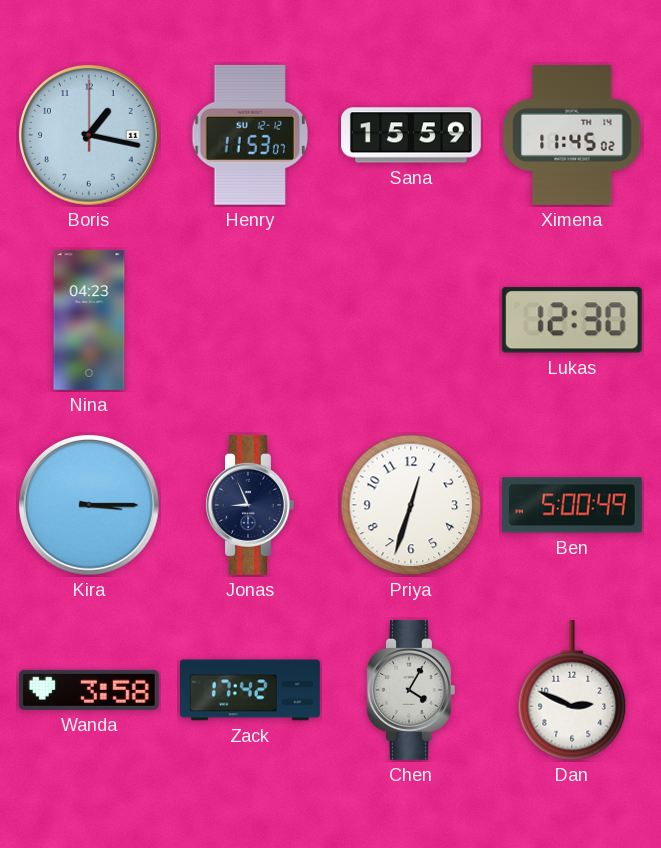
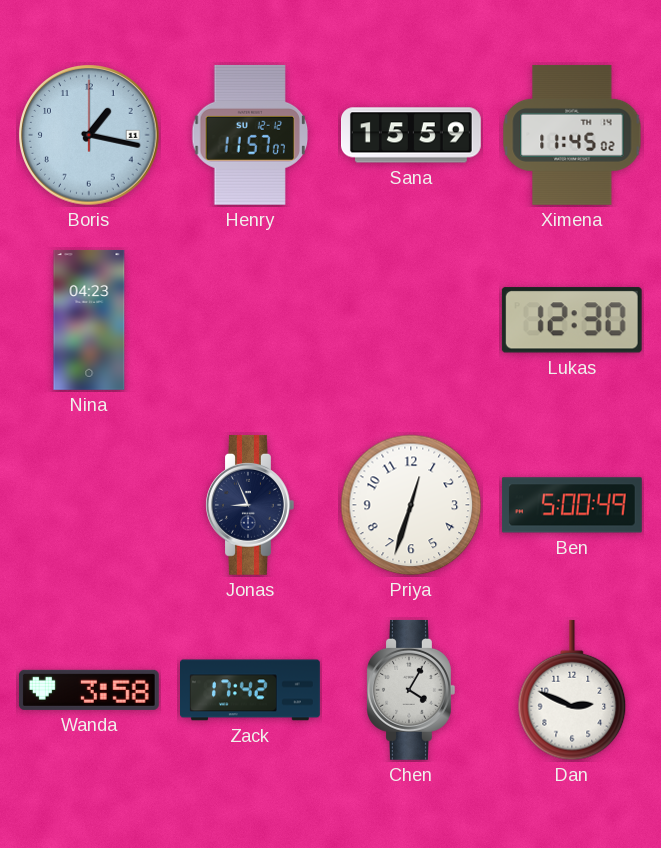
Henry: 11:53 -> 11:57 (250, 135)
Kira: 3:15 -> none (89, 505)
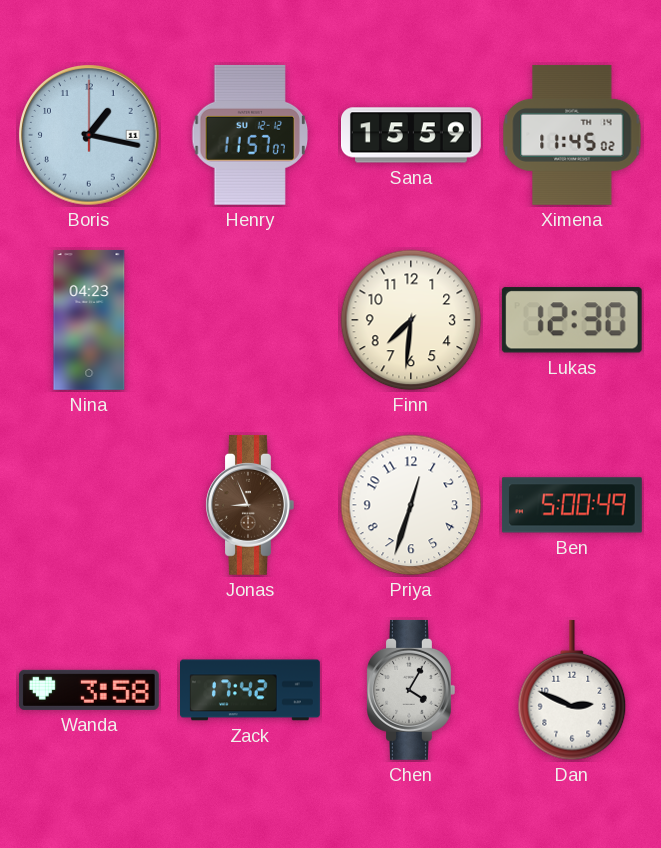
Finn: none -> 7:31 (411, 320)
Jonas dial: navy -> brown (250, 505)
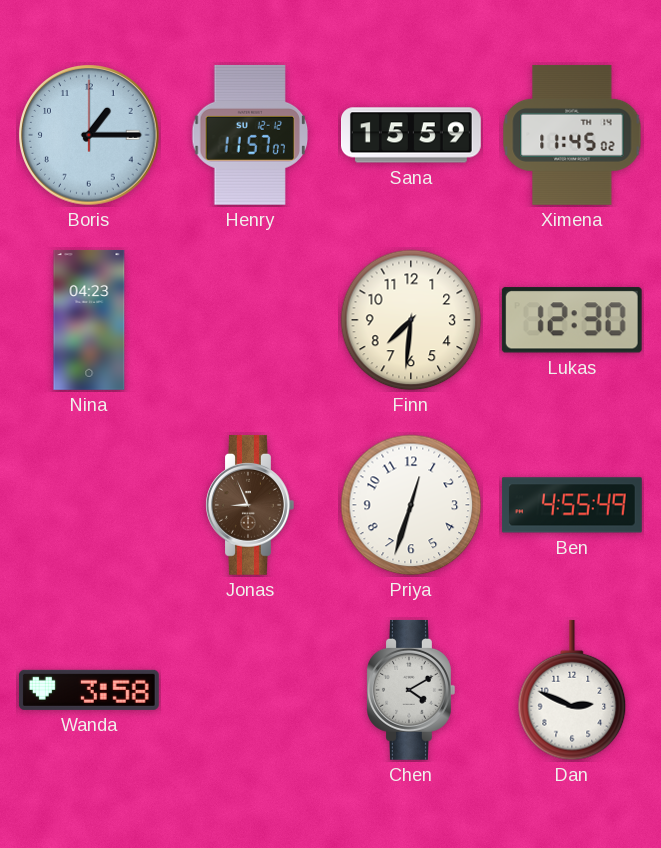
Boris: 1:17 -> 1:15 (89, 135)
Ben: 5:00 -> 4:55 (572, 505)
Zack: 17:42 -> none (251, 690)
Chen: 4:05 -> 4:10 (411, 690)
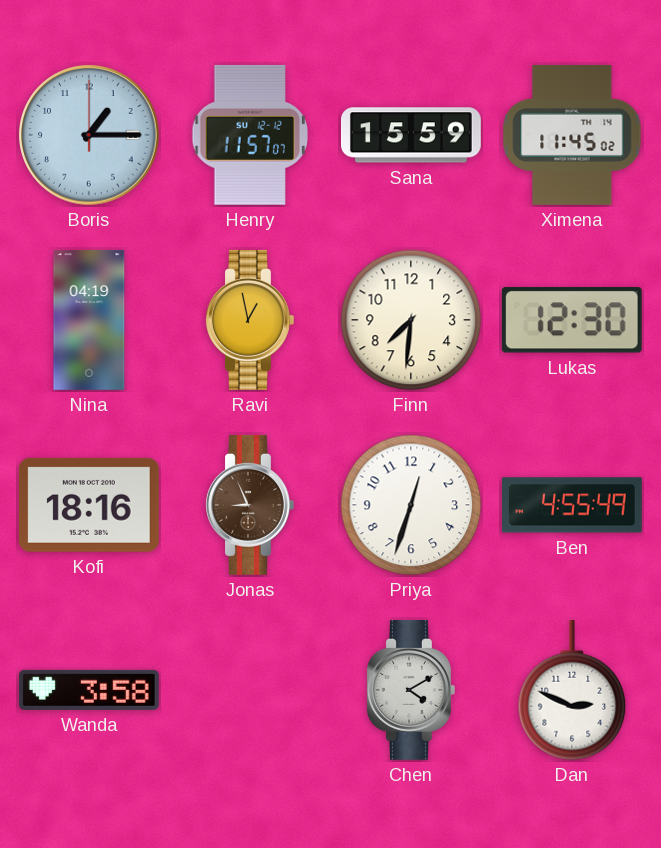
Nina: 04:23 -> 04:19 (89, 320)
Ravi: none -> 12:58 (250, 320)
Kofi: none -> 18:16 (89, 505)
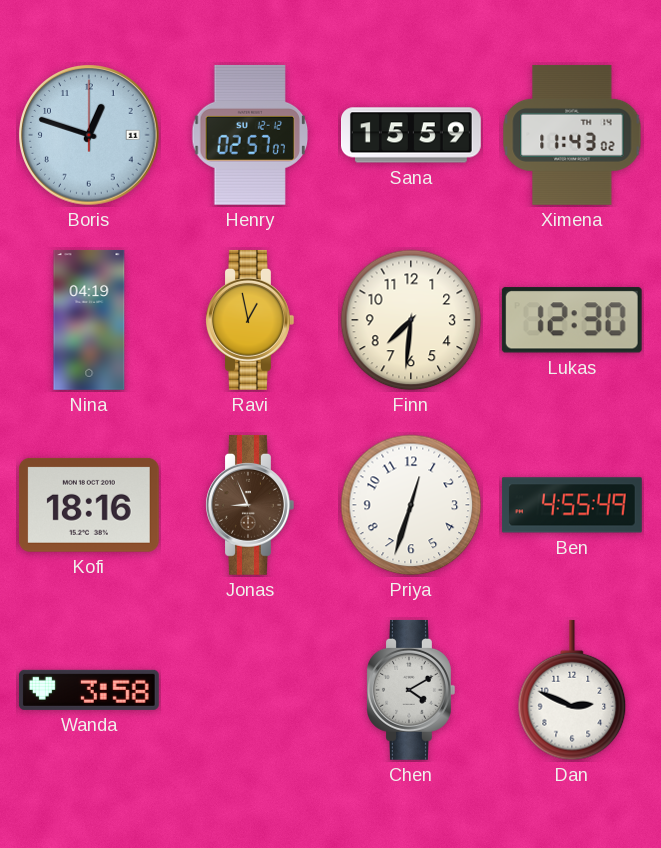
Boris: 1:15 -> 12:48 (89, 135)
Henry: 11:57 -> 02:57 (250, 135)
Ximena: 11:45 -> 11:43 (572, 135)
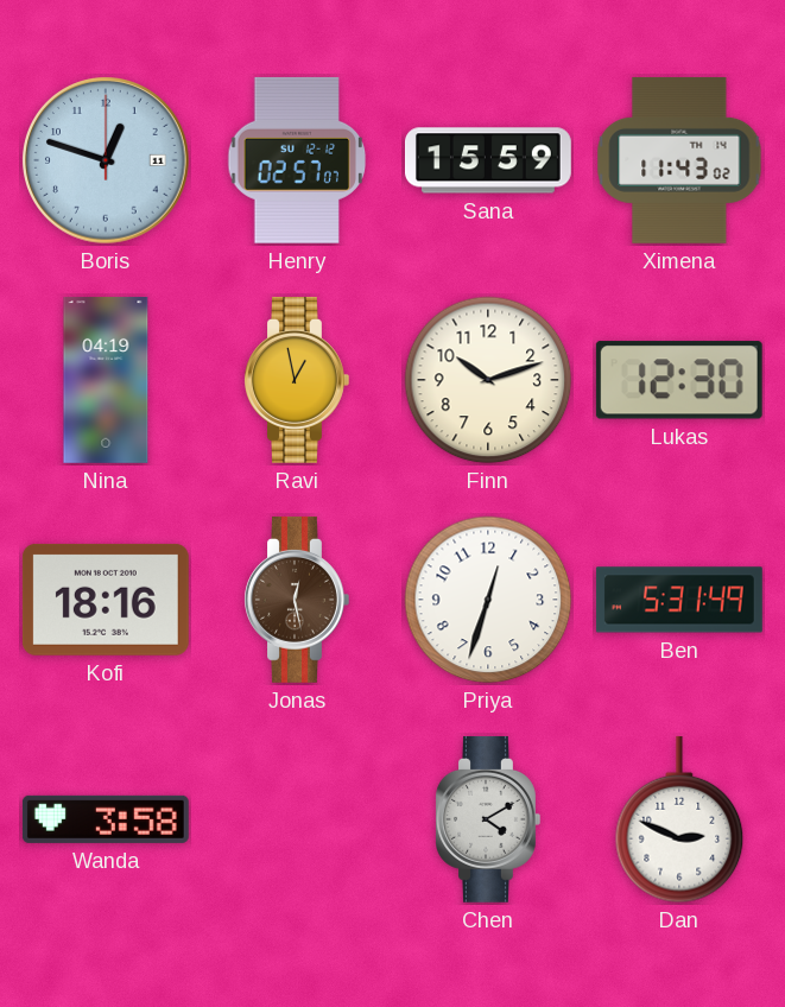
Finn: 7:31 -> 10:12 (488, 380)
Jonas: 8:56 -> 12:28 (297, 600)
Ben: 4:55 -> 5:31 (679, 600)
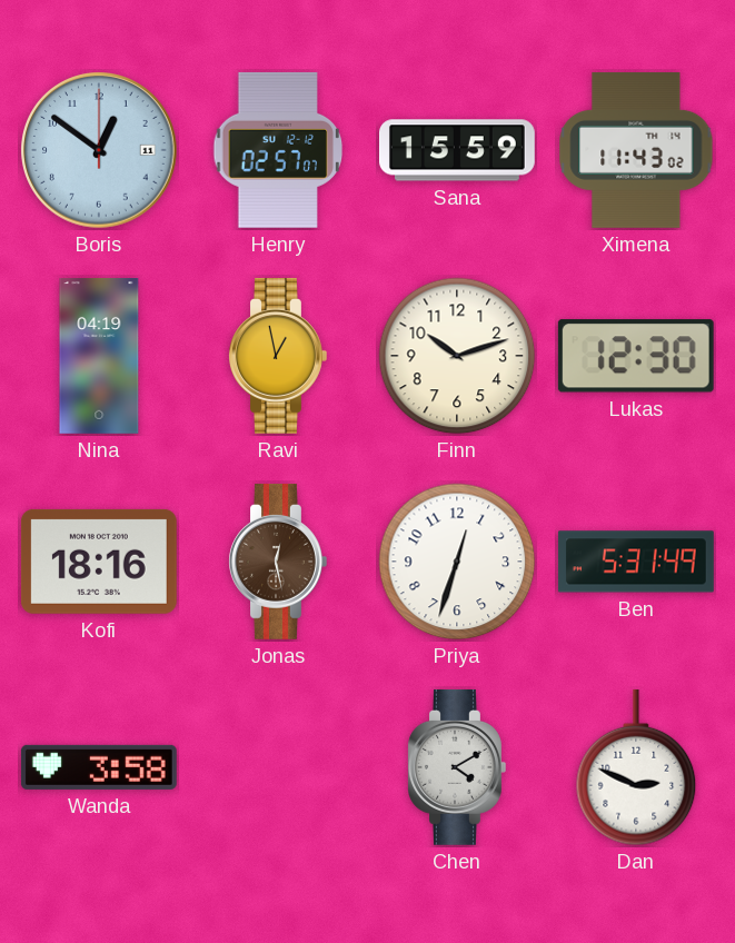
Boris: 12:48 -> 12:51 (99, 150)
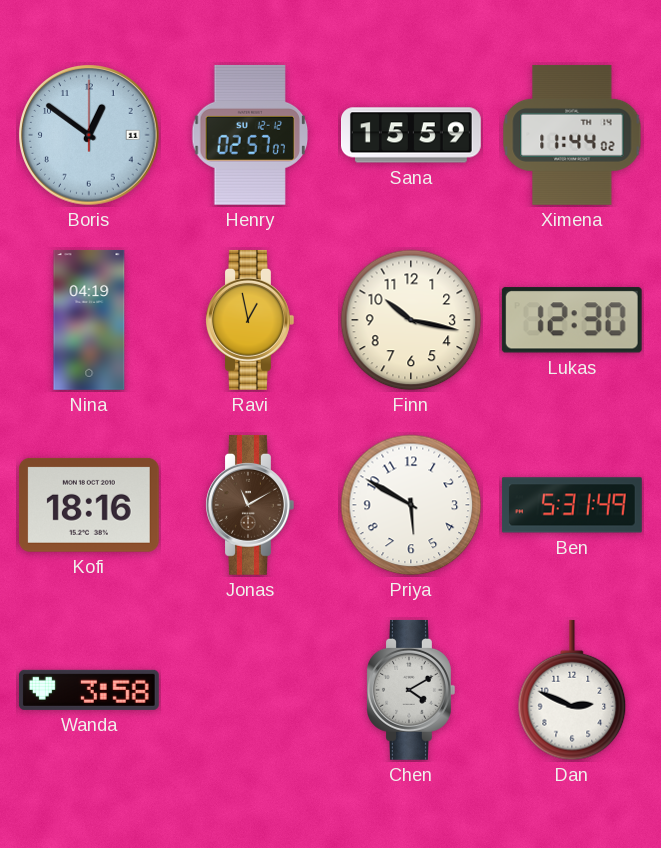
Ximena: 11:43 -> 11:44 (572, 135)
Finn: 10:12 -> 10:17 (411, 320)
Jonas: 12:28 -> 11:10 (250, 505)
Priya: 12:33 -> 5:50 (411, 505)
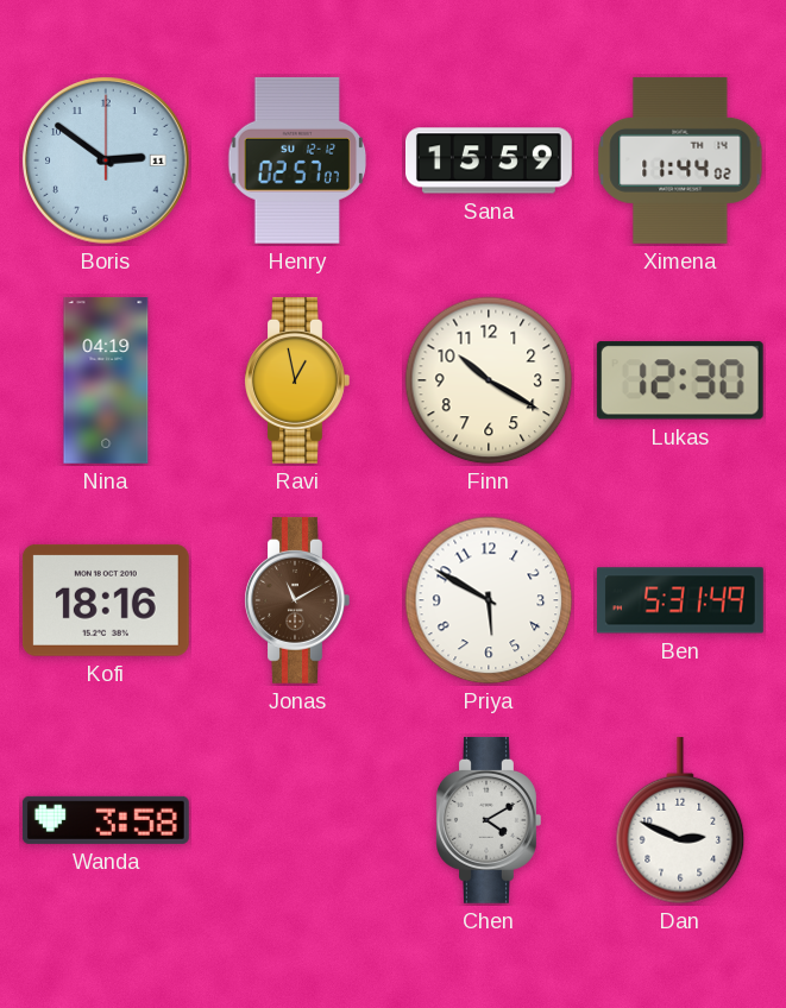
Boris: 12:51 -> 2:51 (106, 160)
Finn: 10:17 -> 10:20 (489, 380)
